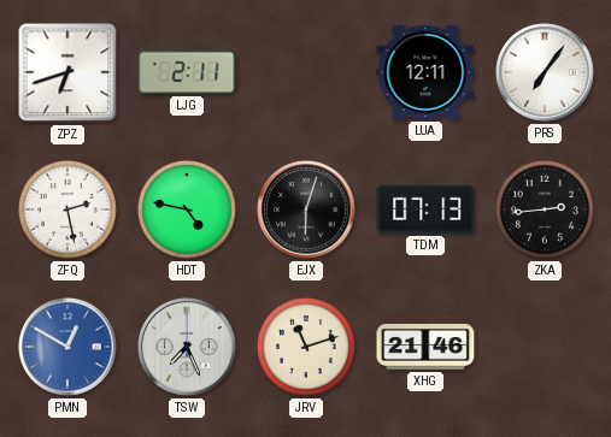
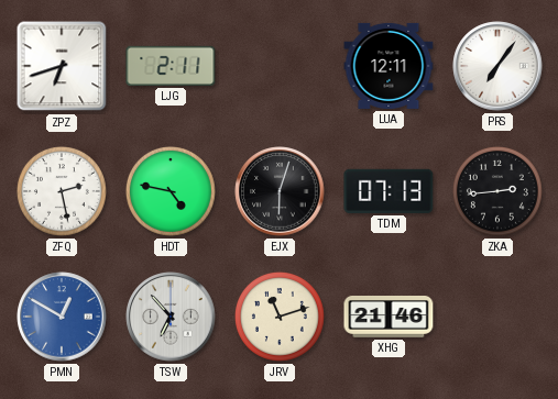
TSW: 7:26 -> 6:53 (171, 317)
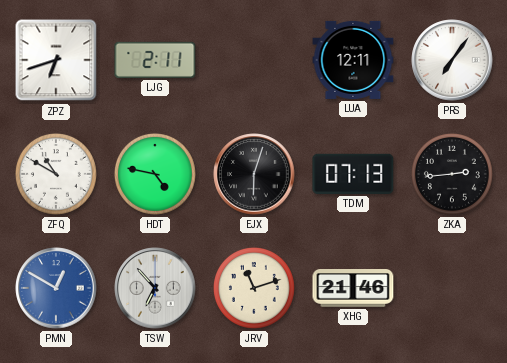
ZFQ: 2:28 -> 10:50 (56, 174)
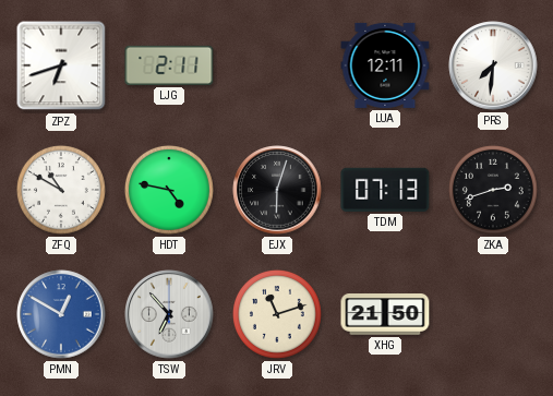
PRS: 7:06 -> 7:31 (493, 65)
ZKA: 2:44 -> 2:42 (493, 190)
XHG: 21:46 -> 21:50 (385, 314)
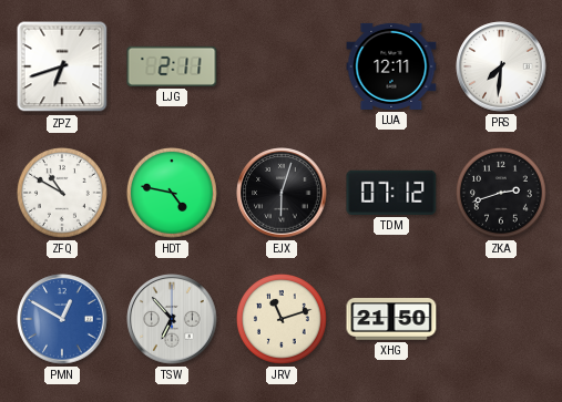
TDM: 07:13 -> 07:12 (391, 193)
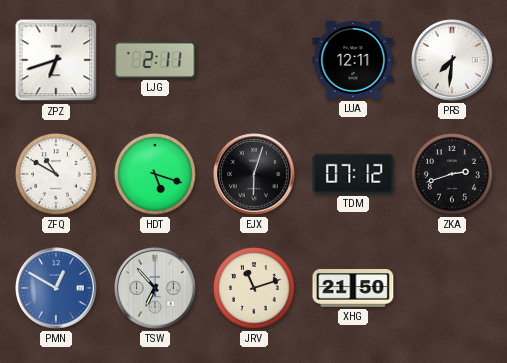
HDT: 4:47 -> 5:18 (155, 174)
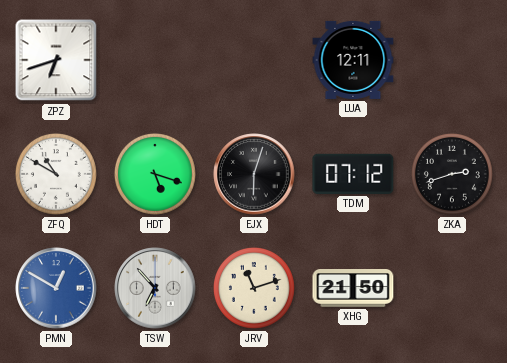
LJG: 2:11 -> none (155, 60)
PRS: 7:31 -> none (452, 60)
